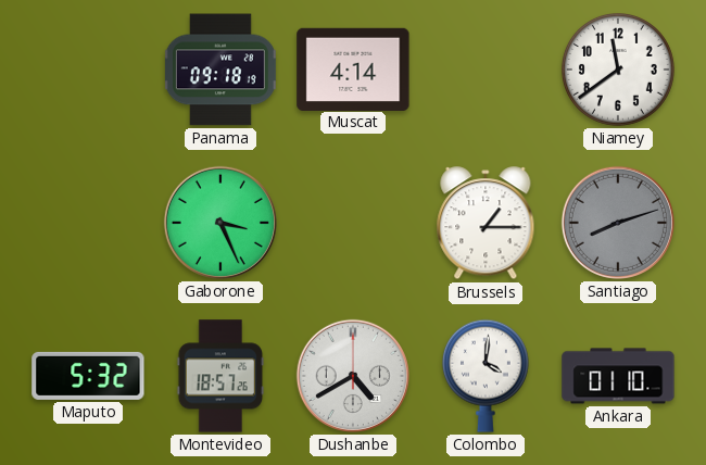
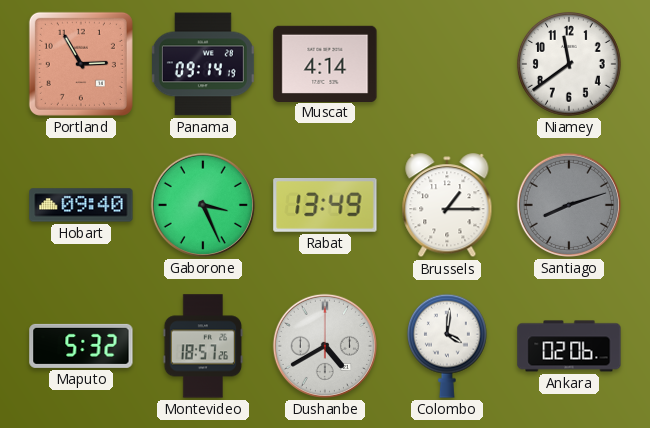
Portland: none -> 2:55 (81, 64)
Panama: 09:18 -> 09:14 (203, 64)
Hobart: none -> 09:40 (81, 205)
Rabat: none -> 13:49 (325, 206)
Ankara: 01:10 -> 02:06 (569, 346)
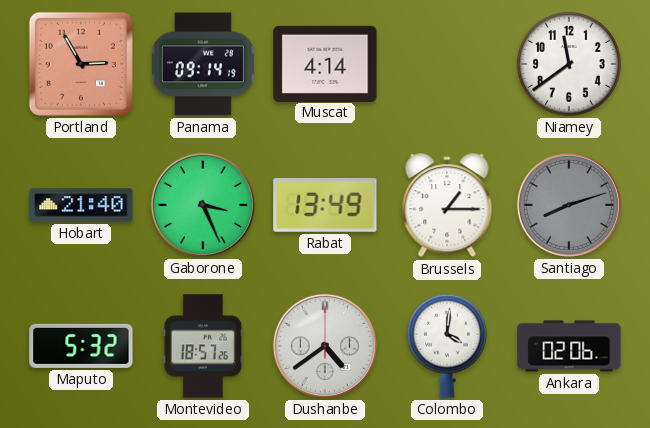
Hobart: 09:40 -> 21:40 (81, 205)
Dushanbe: 4:40 -> 4:39 (325, 346)
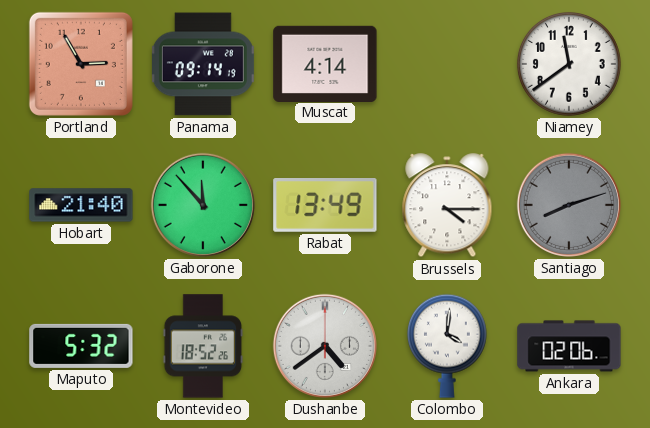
Gaborone: 3:26 -> 11:53 (203, 205)
Brussels: 1:15 -> 4:15 (447, 206)
Montevideo: 18:57 -> 18:52 (203, 346)
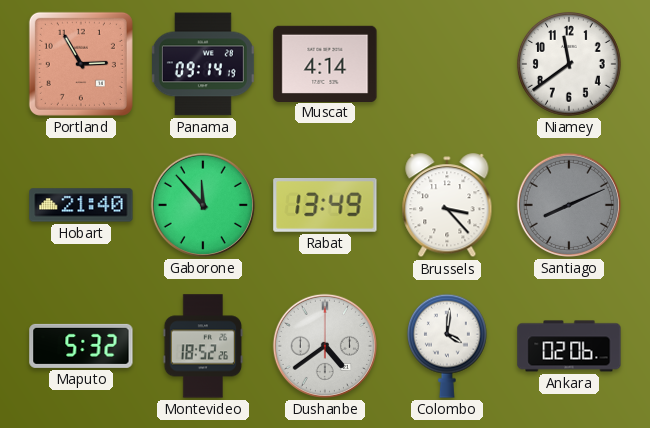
Brussels: 4:15 -> 3:23 (447, 206)
Santiago: 8:12 -> 8:11 (569, 205)
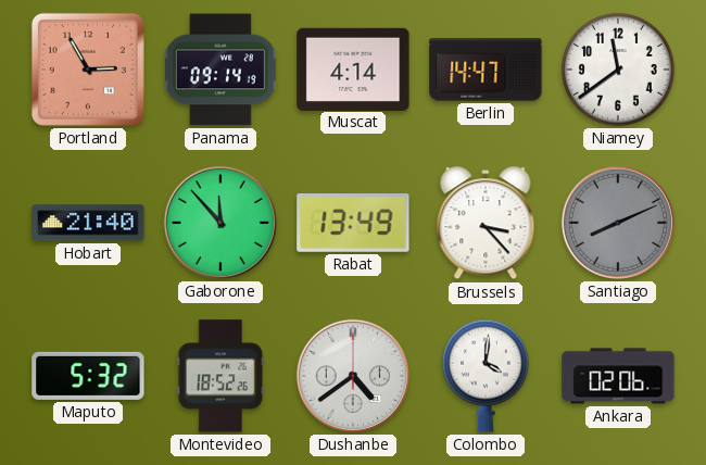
Berlin: none -> 14:47 (486, 70)
